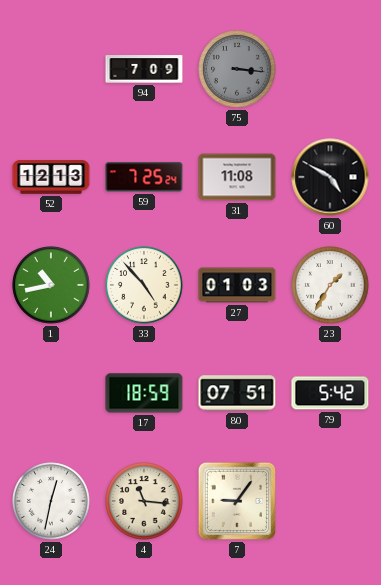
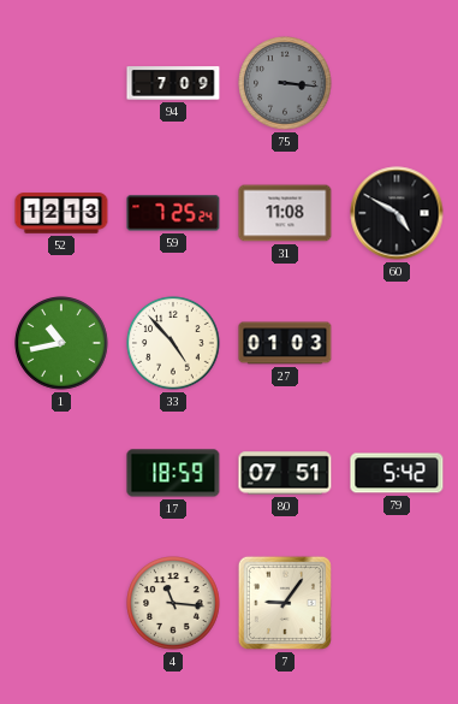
23: 1:35 -> none (330, 285)
24: 12:32 -> none (51, 501)
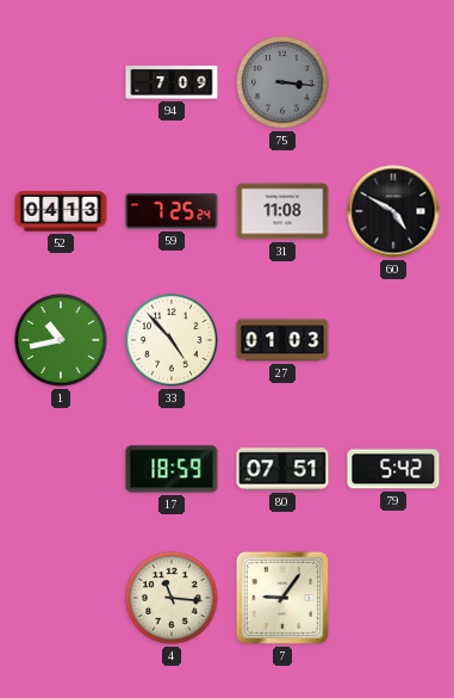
52: 12:13 -> 04:13 (61, 211)
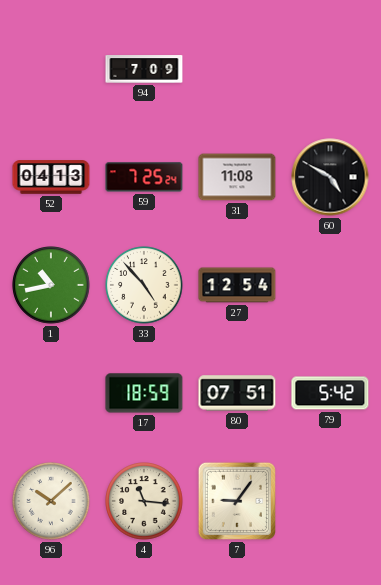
75: 3:16 -> none (282, 82)
27: 01:03 -> 12:54 (237, 285)
96: none -> 10:08 (51, 501)
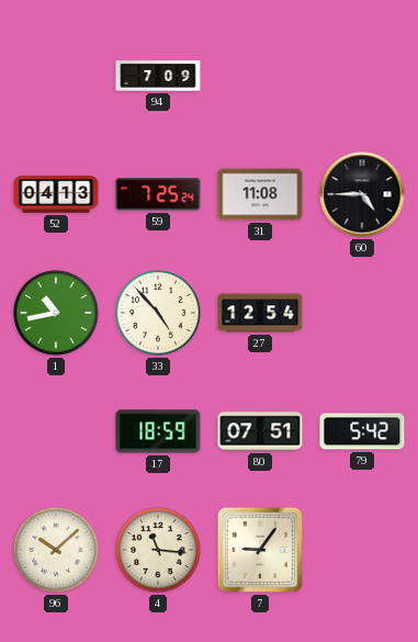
60: 4:50 -> 4:45 (362, 194)
